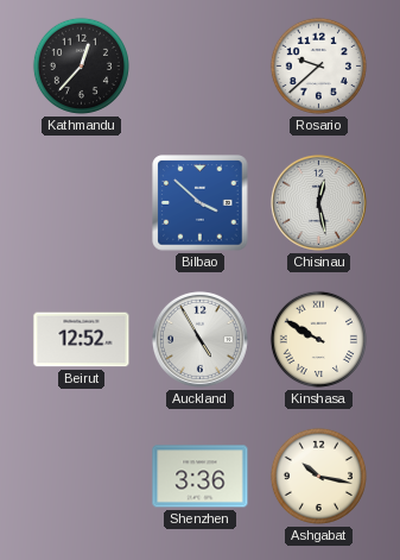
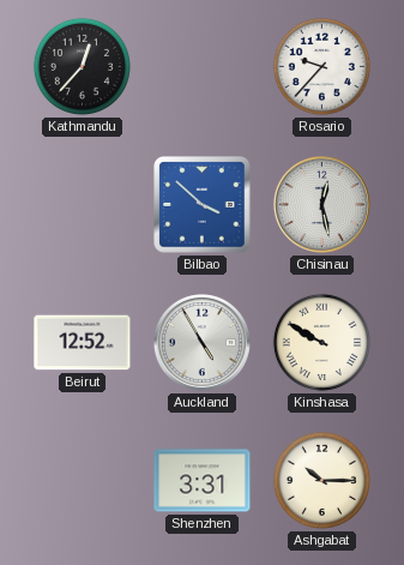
Rosario: 9:38 -> 9:37 (321, 66)
Shenzhen: 3:36 -> 3:31 (203, 481)
Ashgabat: 10:17 -> 10:15 (321, 480)
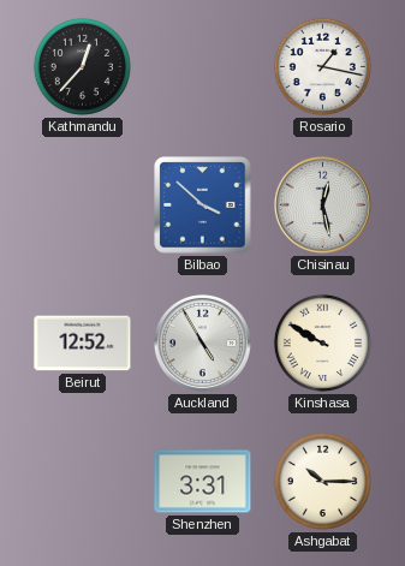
Rosario: 9:37 -> 1:17 (322, 66)
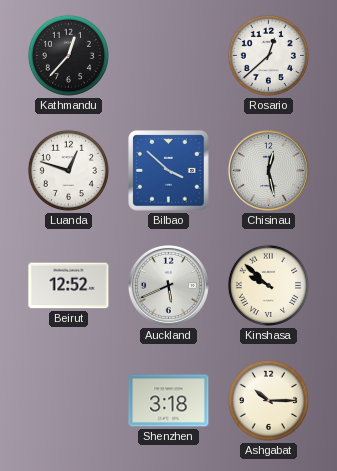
Rosario: 1:17 -> 12:38 (268, 55)
Luanda: none -> 12:48 (68, 170)
Auckland: 4:55 -> 5:41 (168, 285)
Kinshasa: 9:50 -> 9:52 (268, 285)
Shenzhen: 3:31 -> 3:18 (169, 401)
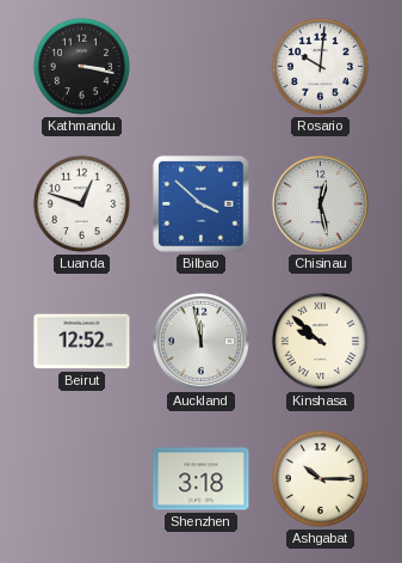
Kathmandu: 12:37 -> 3:17 (81, 66)
Rosario: 12:38 -> 10:01 (320, 66)
Auckland: 5:41 -> 11:58 (200, 341)
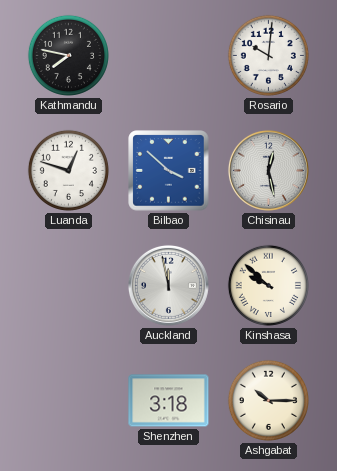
Kathmandu: 3:17 -> 7:47 (68, 55)
Beirut: 12:52 -> none (82, 342)
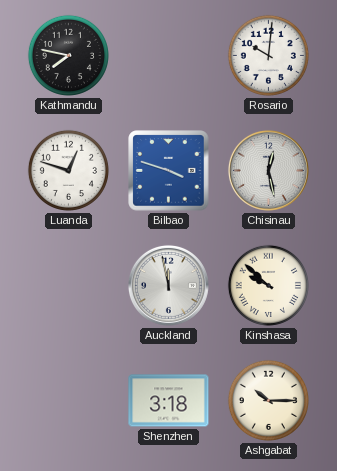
Bilbao: 3:52 -> 3:48 (169, 171)
